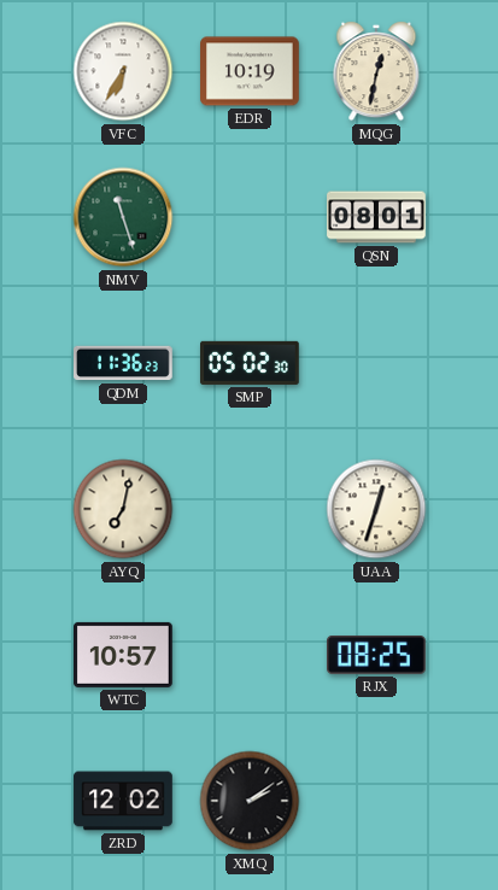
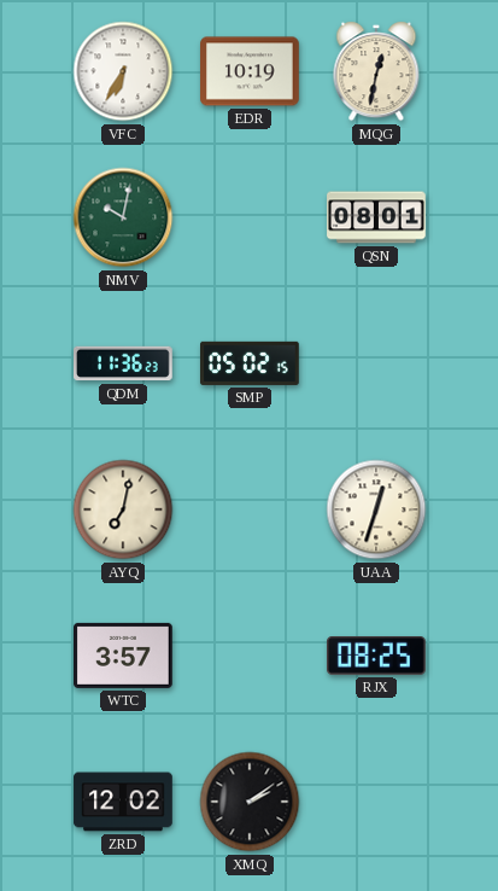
NMV: 11:27 -> 10:02 (123, 217)
SMP: 05:02:30 -> 05:02:15 (251, 363)
WTC: 10:57 -> 3:57 (124, 656)
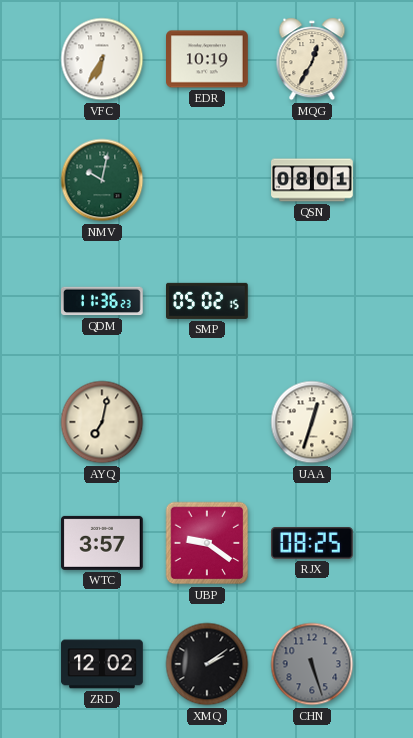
MQG: 12:32 -> 12:35 (312, 59)
UBP: none -> 9:21 (207, 543)
CHN: none -> 5:27 (312, 664)
